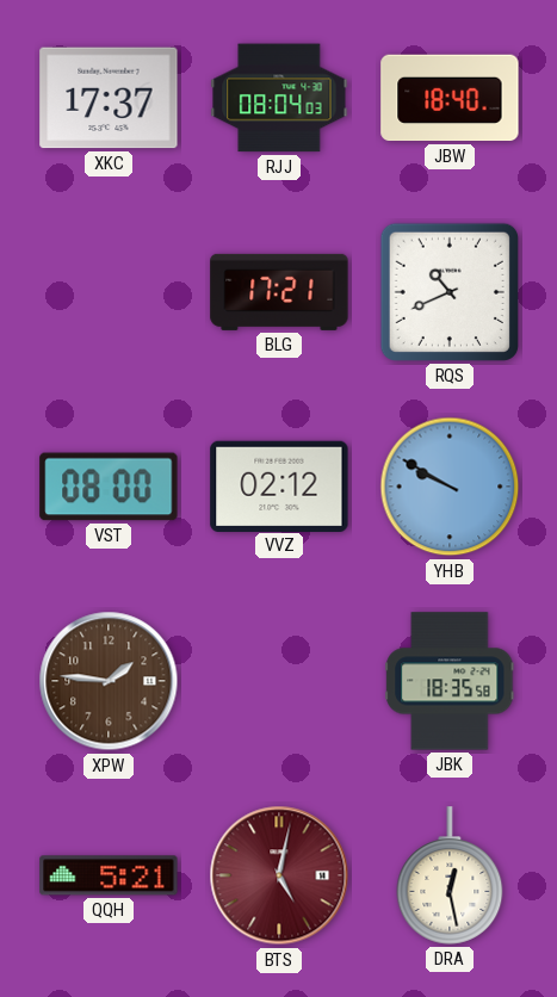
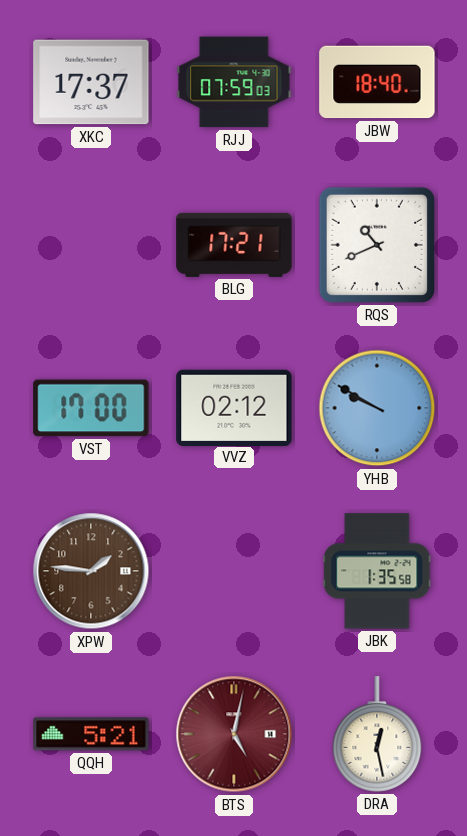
RJJ: 08:04 -> 07:59 (234, 82)
VST: 08:00 -> 17:00 (91, 408)
JBK: 18:35 -> 1:35 (377, 571)
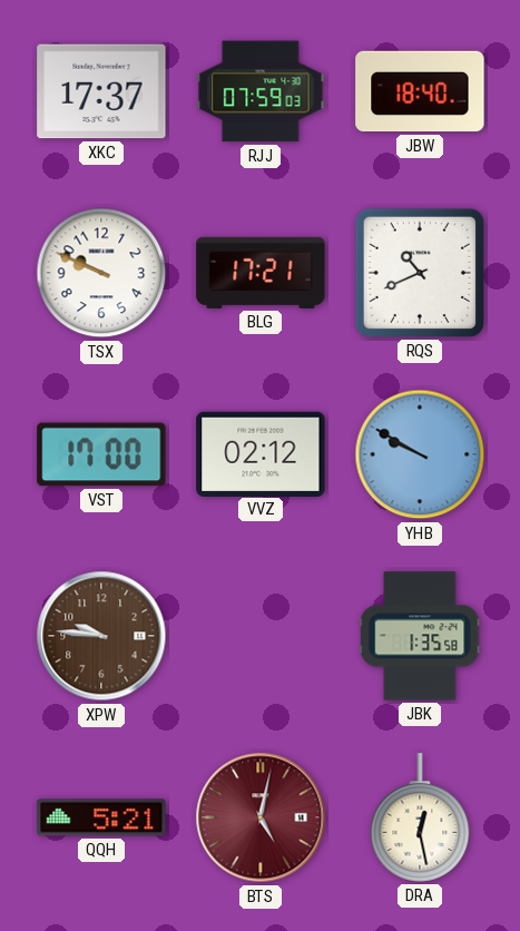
TSX: none -> 9:49 (101, 273)
XPW: 1:46 -> 9:46 (101, 636)
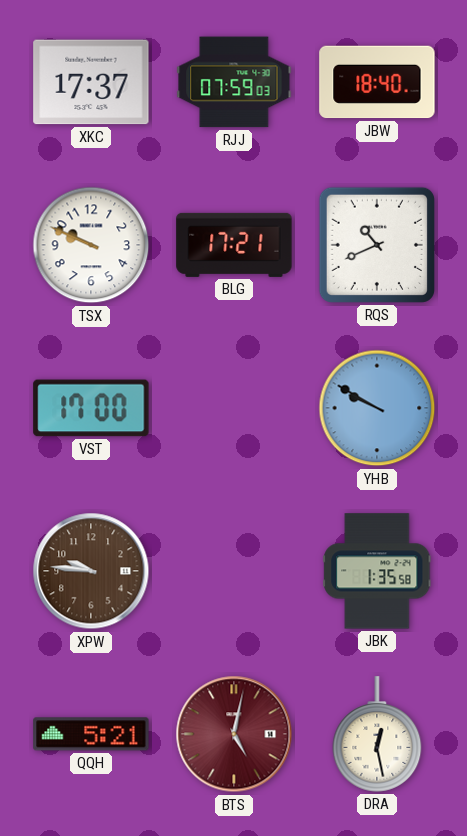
VVZ: 02:12 -> none (261, 453)
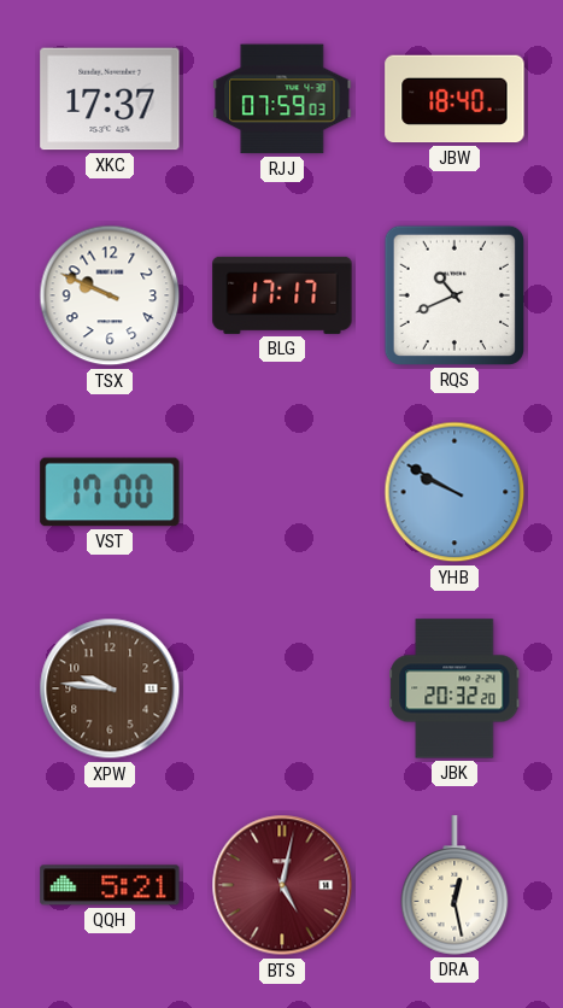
BLG: 17:21 -> 17:17 (282, 295)
JBK: 1:35 -> 20:32 (454, 688)
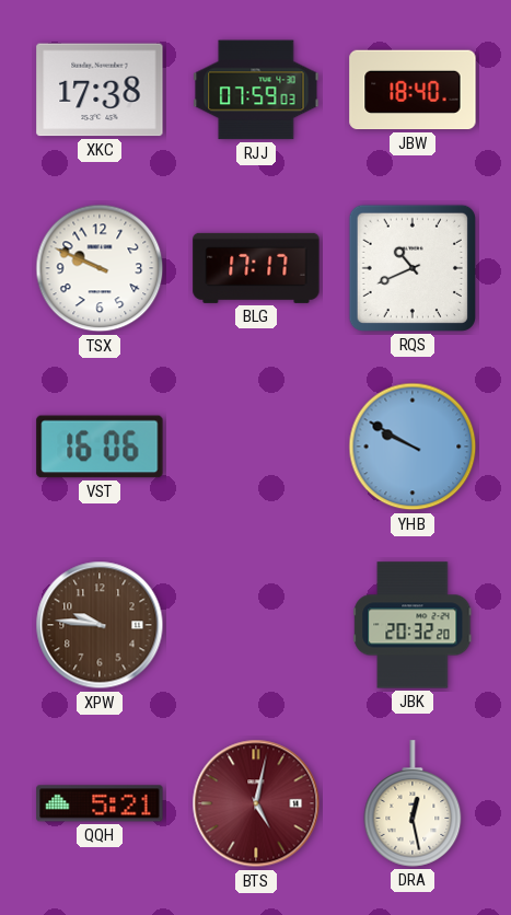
XKC: 17:37 -> 17:38 (100, 90)
VST: 17:00 -> 16:06 (100, 447)
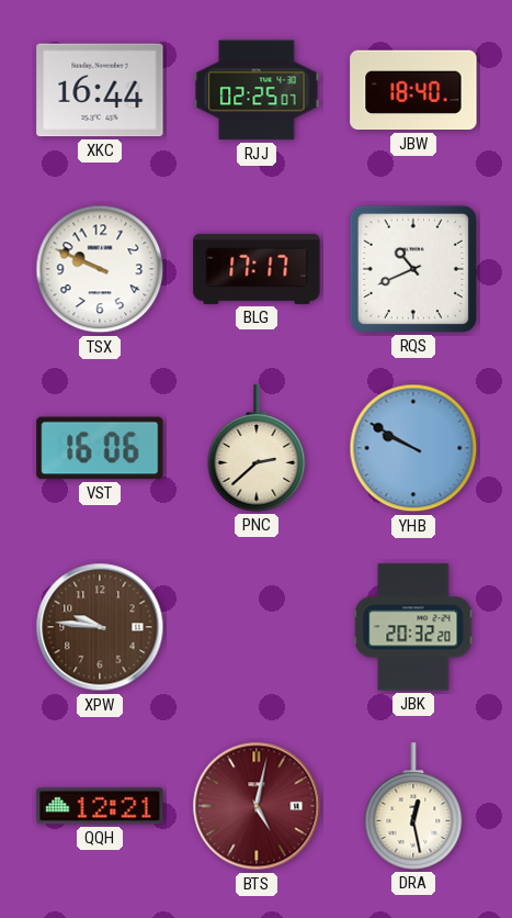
XKC: 17:38 -> 16:44 (100, 90)
RJJ: 07:59 -> 02:25 (257, 90)
PNC: none -> 2:38 (257, 448)
QQH: 5:21 -> 12:21 (100, 806)
